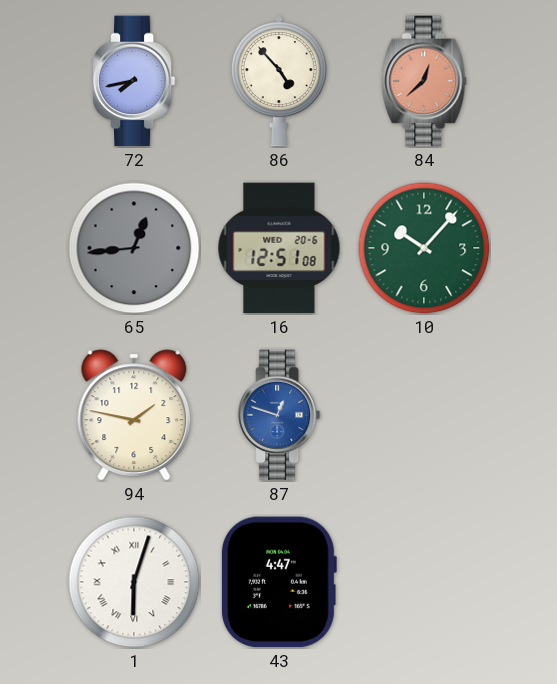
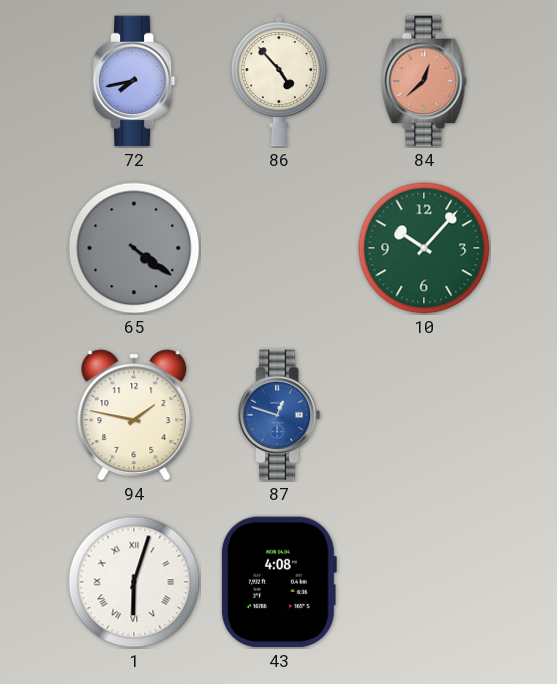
65: 12:44 -> 4:21 (134, 248)
16: 12:51 -> none (279, 248)
43: 4:47 -> 4:08 (278, 582)
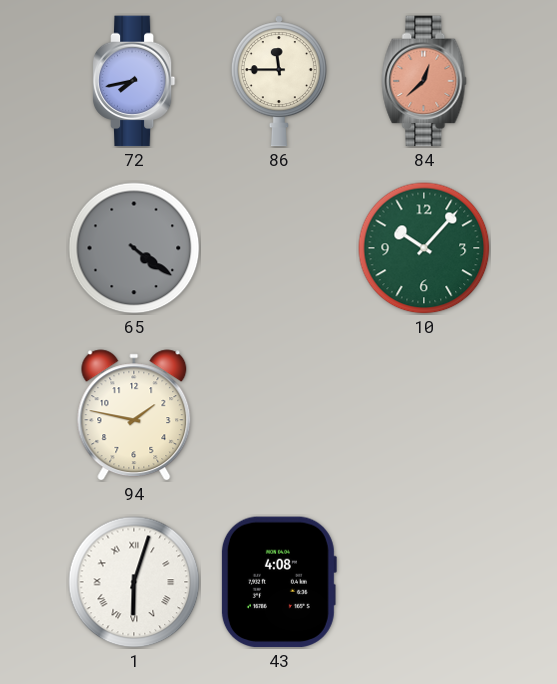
86: 4:53 -> 11:45 (279, 81)
87: 12:48 -> none (279, 415)
